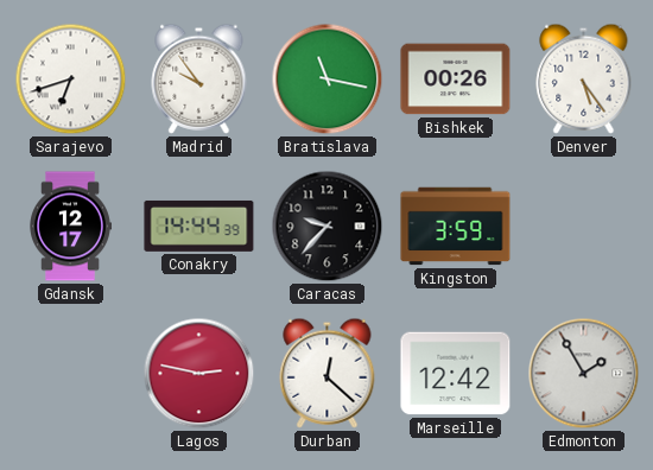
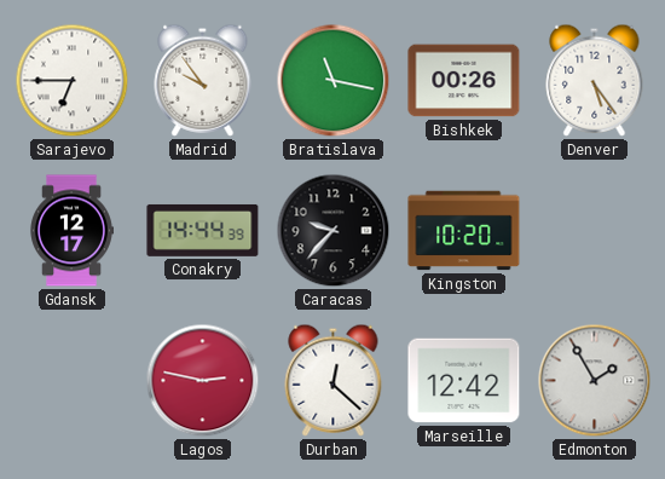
Sarajevo: 6:42 -> 6:45 (73, 81)
Kingston: 3:59 -> 10:20 (464, 231)
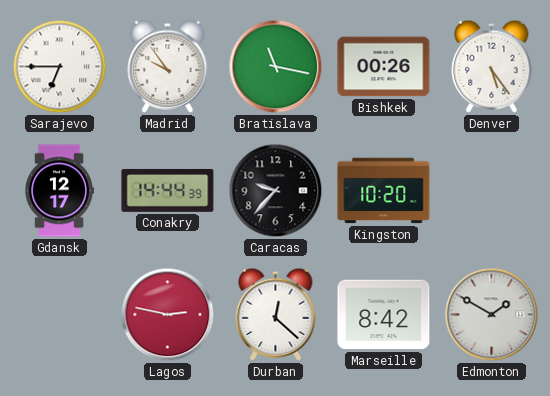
Marseille: 12:42 -> 8:42 (384, 315)
Edmonton: 1:55 -> 1:50 (492, 315)
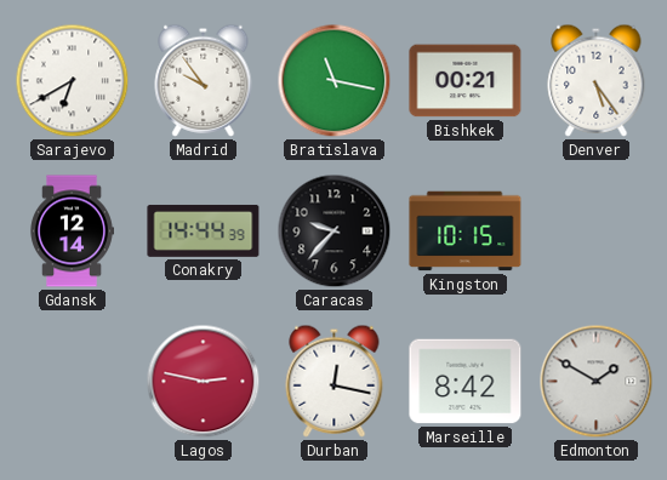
Sarajevo: 6:45 -> 6:40 (73, 81)
Bishkek: 00:26 -> 00:21 (466, 81)
Gdansk: 12:17 -> 12:14 (72, 232)
Kingston: 10:20 -> 10:15 (466, 232)
Durban: 12:22 -> 12:17 (335, 381)
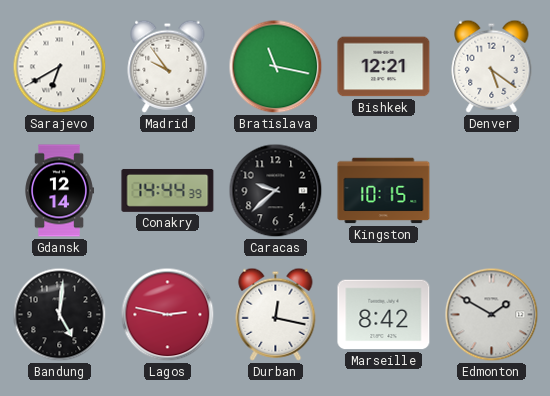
Bishkek: 00:21 -> 12:21 (384, 67)
Denver: 5:24 -> 5:21 (492, 66)
Caracas: 9:37 -> 9:38 (276, 191)
Bandung: none -> 5:01 (60, 315)
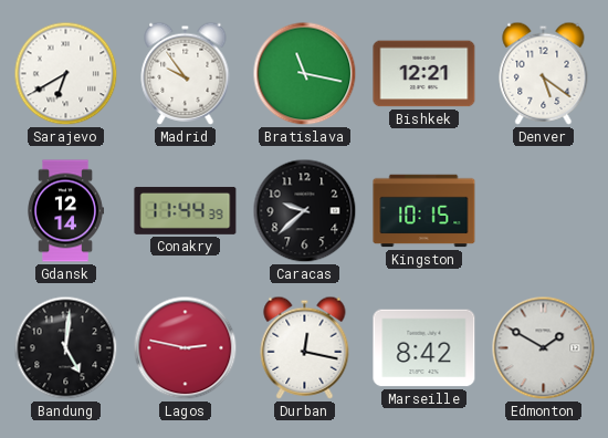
Conakry: 14:44 -> 11:44 (186, 210)
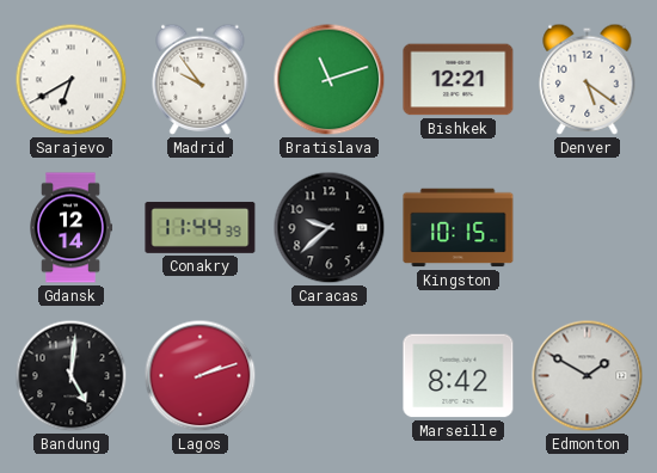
Bratislava: 11:17 -> 11:12 (330, 80)
Lagos: 2:47 -> 2:12 (201, 376)
Durban: 12:17 -> none (305, 347)
